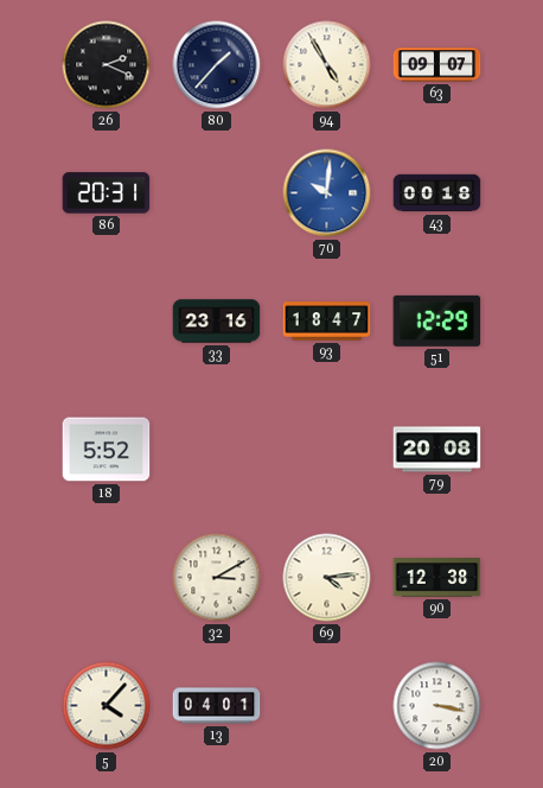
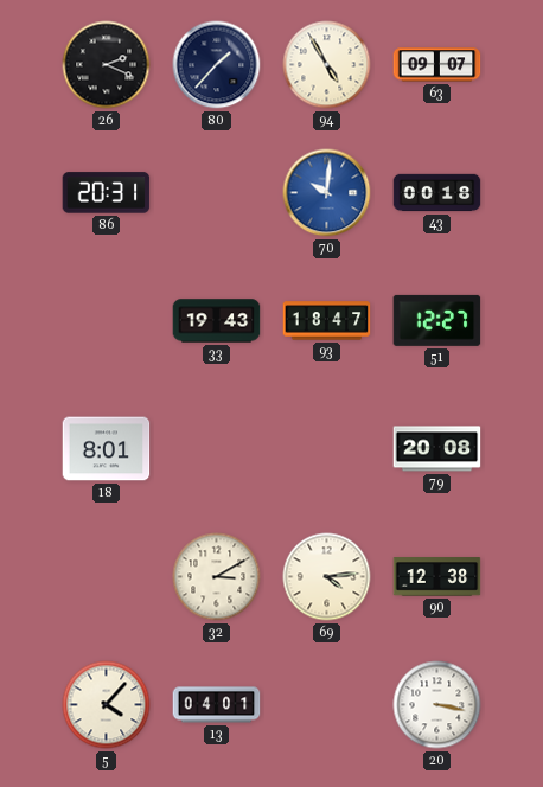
33: 23:16 -> 19:43 (217, 321)
51: 12:29 -> 12:27 (437, 320)
18: 5:52 -> 8:01 (107, 449)
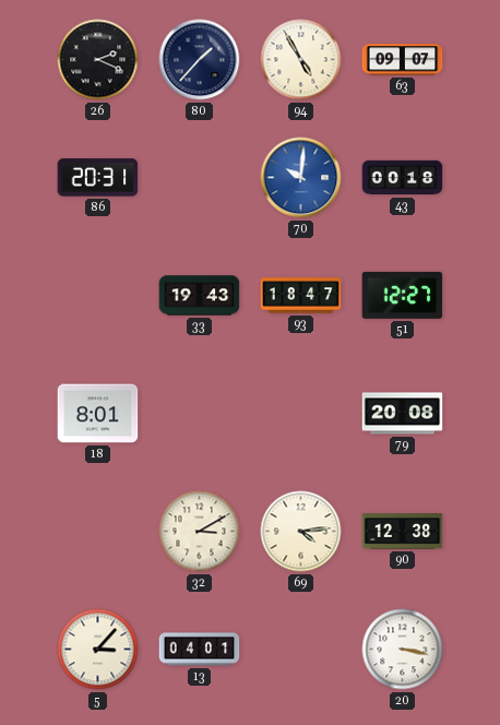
5: 4:07 -> 3:07 (98, 650)
